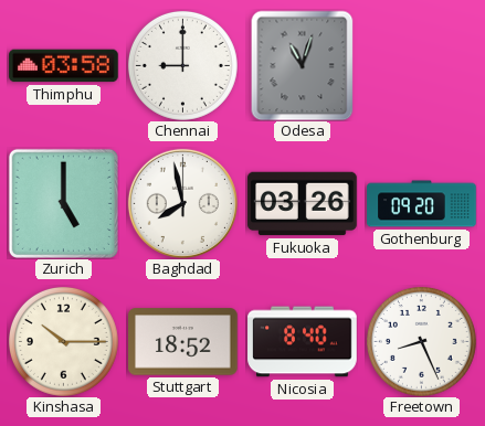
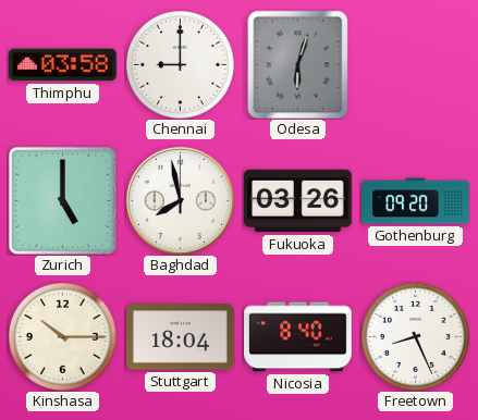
Odesa: 11:03 -> 6:03 (298, 64)
Stuttgart: 18:52 -> 18:04 (181, 337)
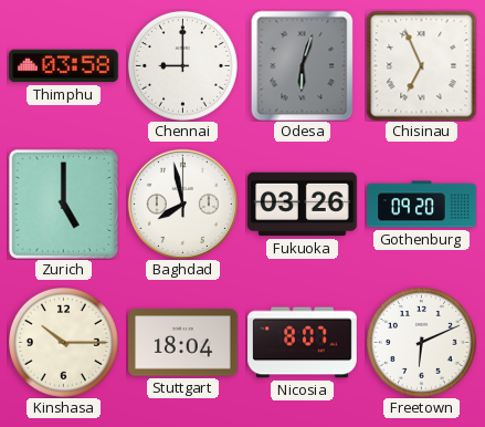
Chisinau: none -> 6:56 (421, 65)
Nicosia: 8:40 -> 8:07 (303, 343)
Freetown: 8:26 -> 6:11 (421, 342)
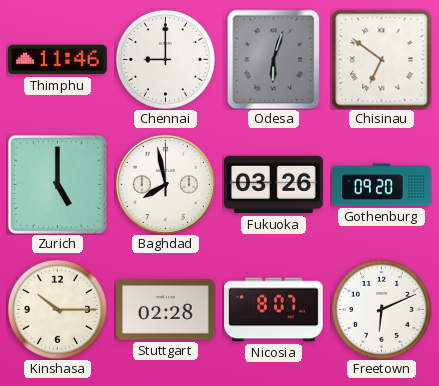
Thimphu: 03:58 -> 11:46 (58, 60)
Chisinau: 6:56 -> 6:51 (381, 59)
Stuttgart: 18:04 -> 02:28 (166, 310)
